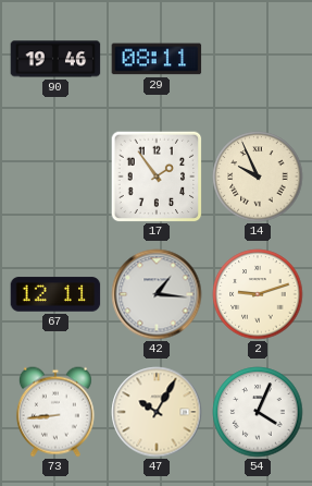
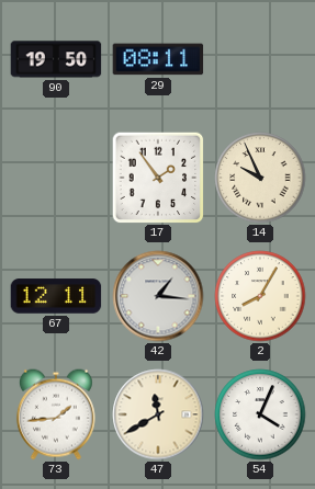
90: 19:46 -> 19:50 (56, 59)
2: 9:12 -> 8:05 (260, 296)
73: 8:44 -> 1:44 (56, 414)
47: 10:05 -> 11:40 (158, 414)
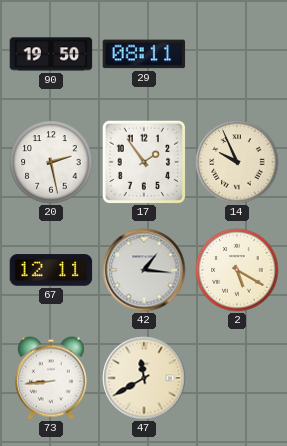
20: none -> 2:28 (51, 162)
2: 8:05 -> 5:20 (237, 270)
73: 1:44 -> 8:44 (51, 378)
54: 4:04 -> none (260, 414)
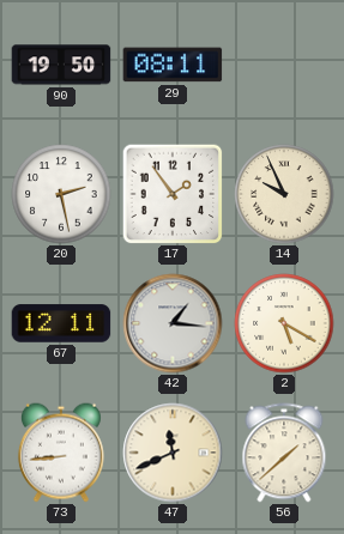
47: 11:40 -> 11:41 (173, 453)
56: none -> 1:38 (284, 453)
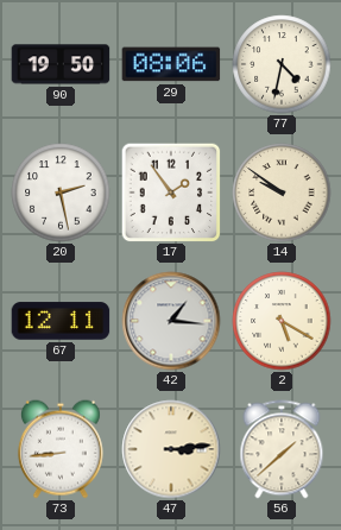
29: 08:11 -> 08:06 (171, 64)
77: none -> 4:32 (282, 64)
14: 9:56 -> 9:51 (282, 193)
47: 11:41 -> 3:14 (171, 449)
